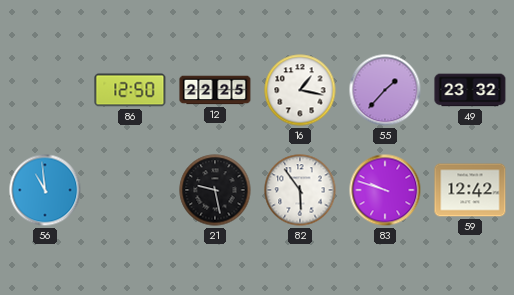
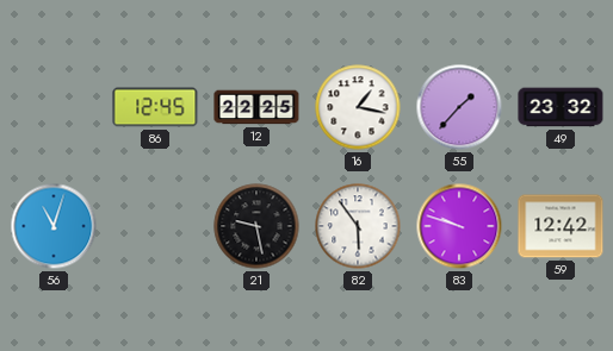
86: 12:50 -> 12:45 (155, 107)
56: 10:59 -> 11:03 (54, 226)
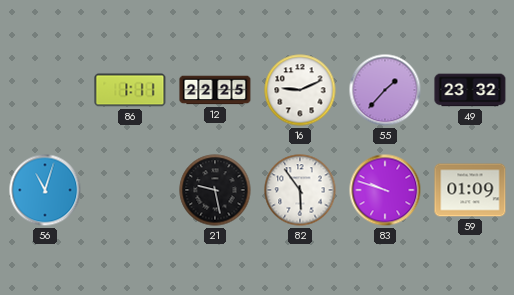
86: 12:45 -> 1:11 (130, 90)
16: 1:17 -> 9:11 (300, 90)
59: 12:42 -> 01:09 (470, 190)
